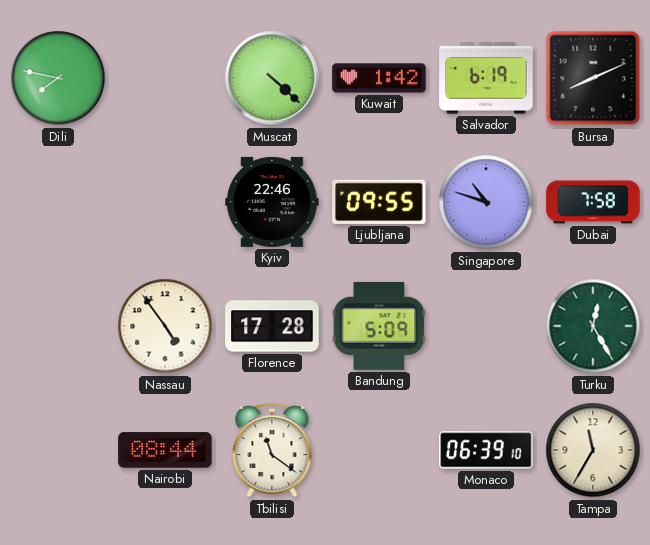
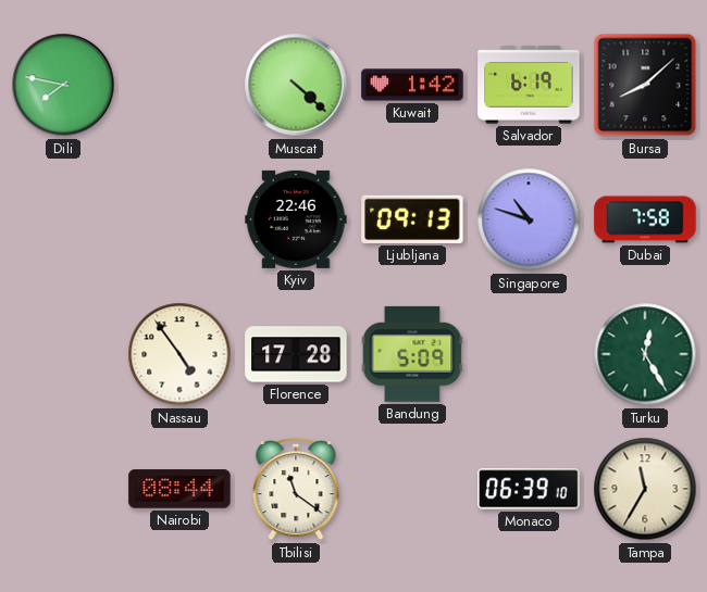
Bursa: 8:11 -> 8:08 (645, 85)
Ljubljana: 09:55 -> 09:13 (412, 219)
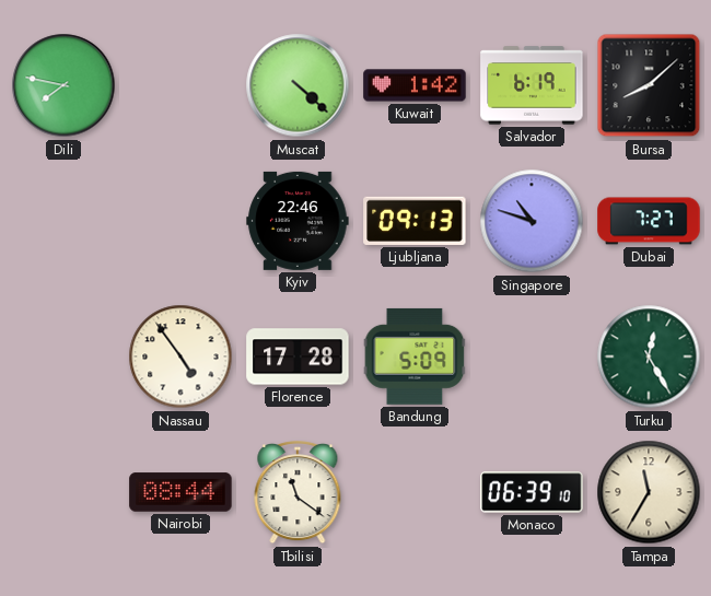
Dubai: 7:58 -> 7:27 (649, 221)
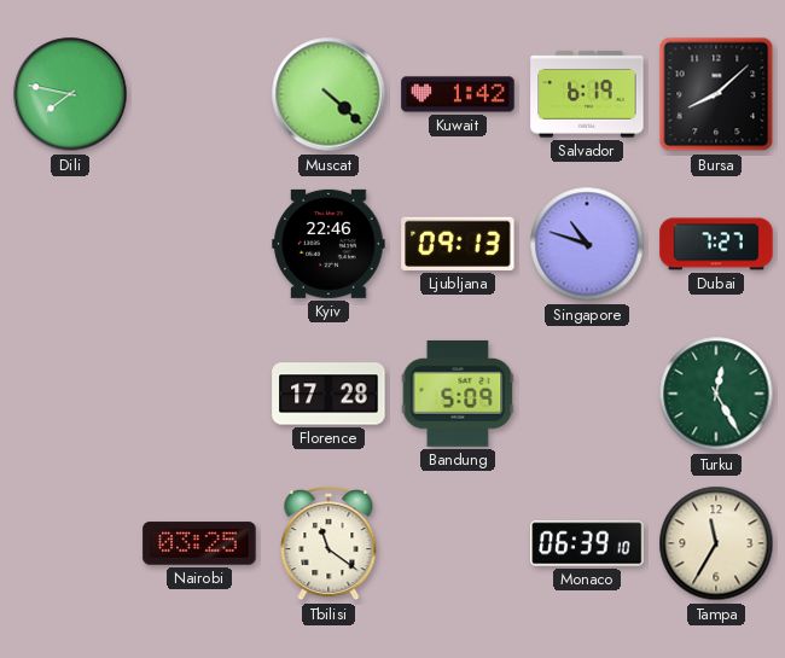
Nassau: 4:54 -> none (180, 357)
Nairobi: 08:44 -> 03:25 (199, 543)
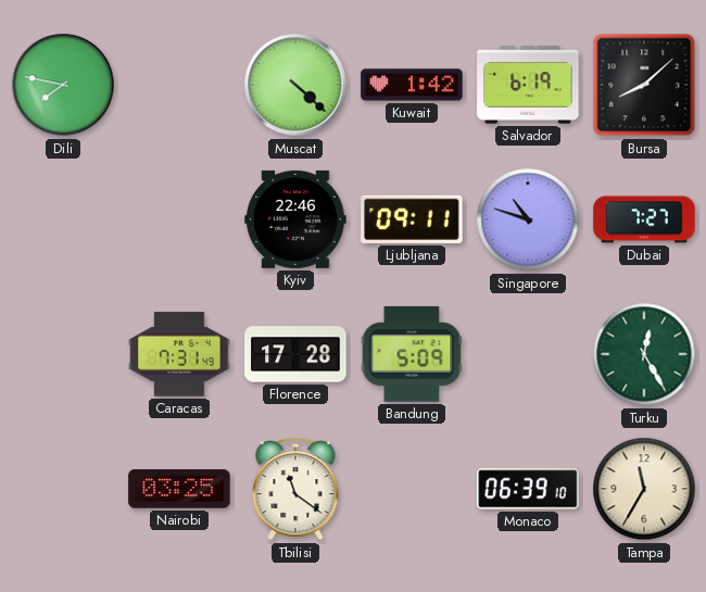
Ljubljana: 09:13 -> 09:11 (412, 219)
Caracas: none -> 7:31 (179, 354)
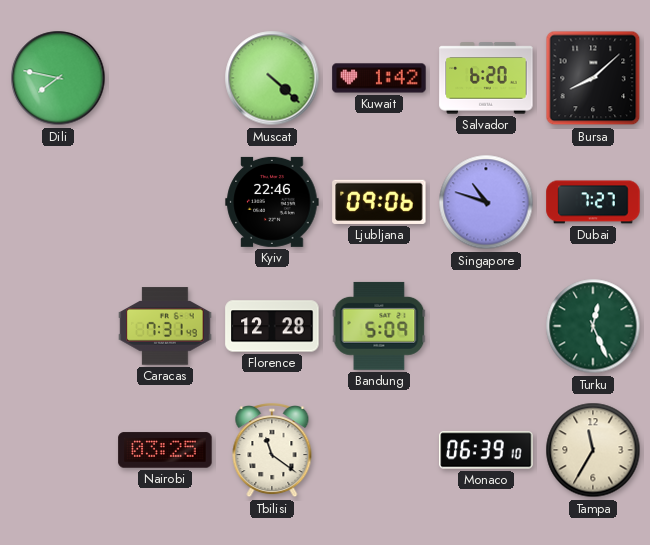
Salvador: 6:19 -> 6:20 (486, 78)
Ljubljana: 09:11 -> 09:06 (379, 202)
Florence: 17:28 -> 12:28 (272, 326)
Turku: 12:25 -> 12:26 (593, 326)
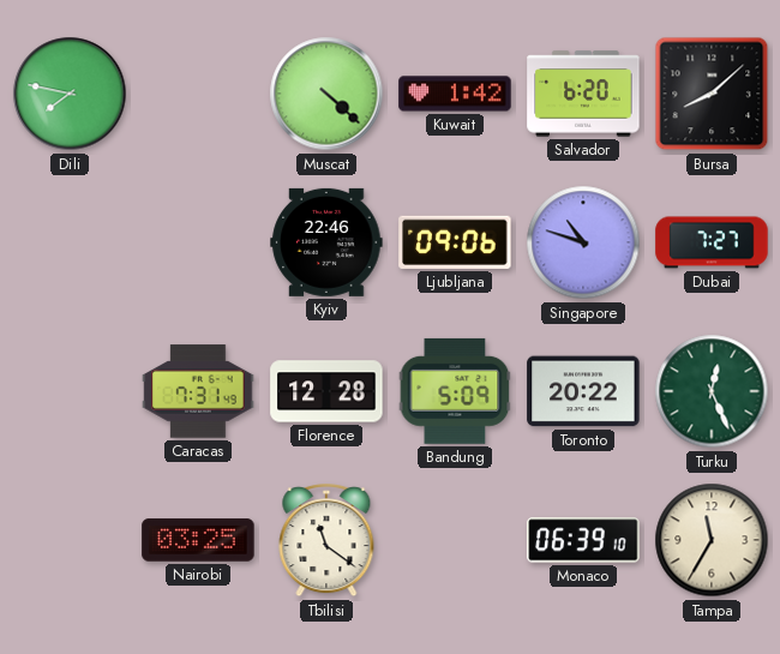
Toronto: none -> 20:22 (583, 391)
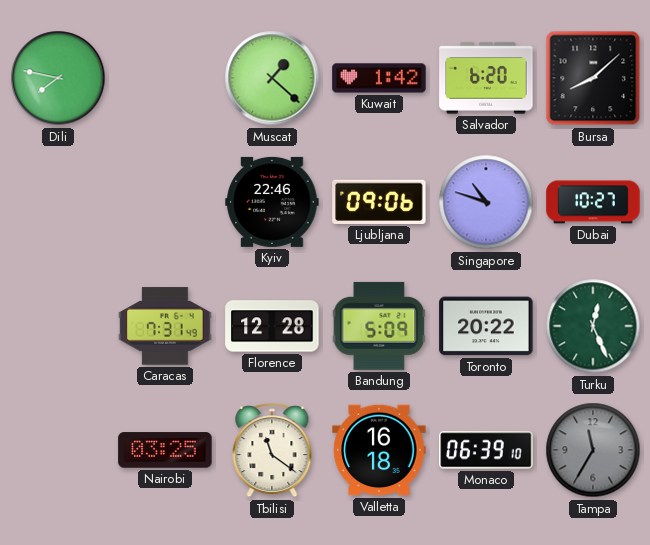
Muscat: 4:22 -> 1:22 (272, 78)
Dubai: 7:27 -> 10:27 (593, 202)
Valletta: none -> 16:18 (379, 450)
Tampa dial: cream -> grey (593, 450)
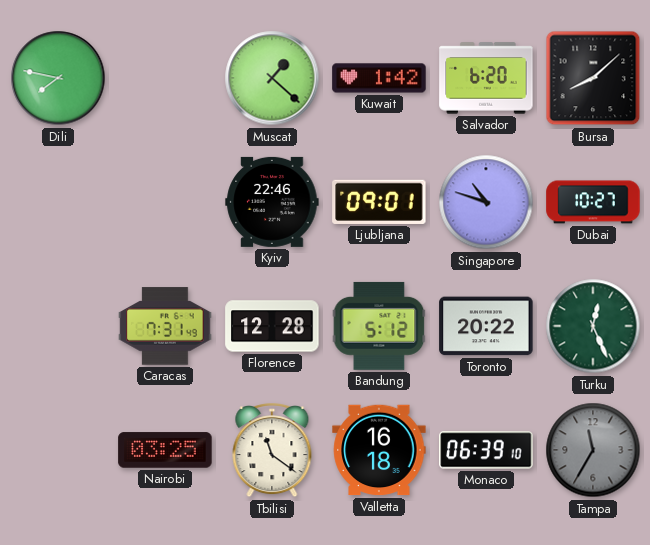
Ljubljana: 09:06 -> 09:01 (379, 202)
Bandung: 5:09 -> 5:12 (379, 326)
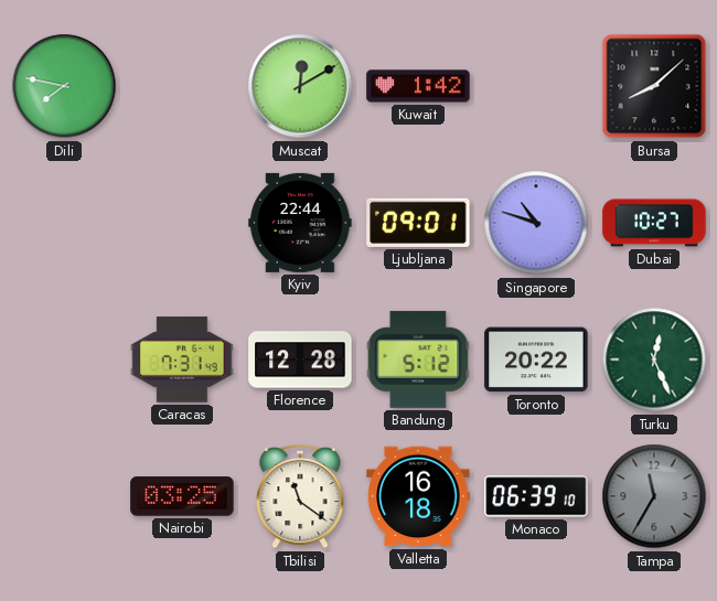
Muscat: 1:22 -> 12:10 (300, 86)
Salvador: 6:20 -> none (486, 78)
Kyiv: 22:46 -> 22:44 (300, 223)
